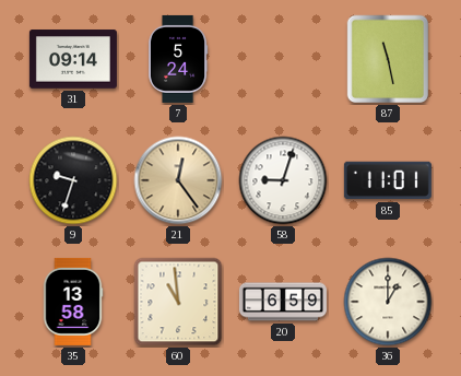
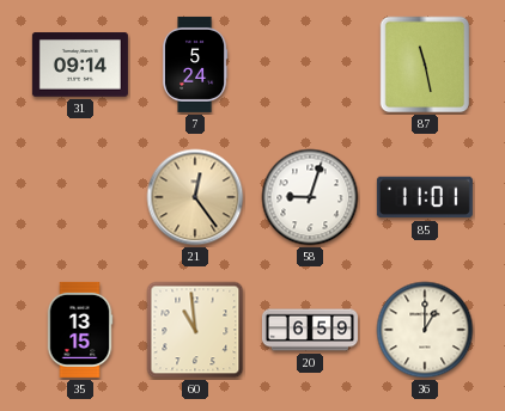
9: 9:33 -> none (73, 180)
35: 13:58 -> 13:15 (80, 330)
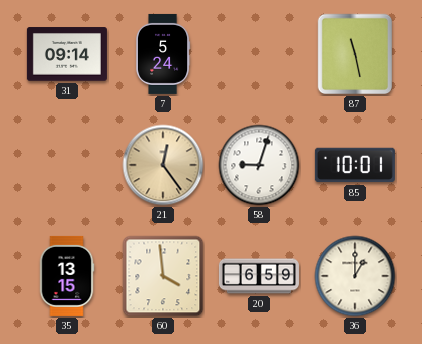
85: 11:01 -> 10:01 (355, 165)
60: 10:59 -> 3:59 (163, 276)
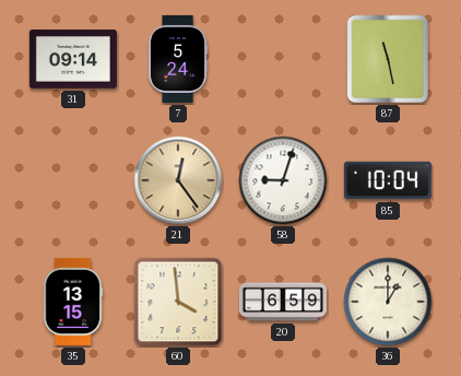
85: 10:01 -> 10:04 (388, 180)
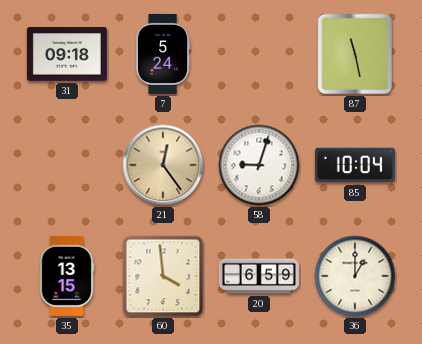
31: 09:14 -> 09:18 (67, 54)
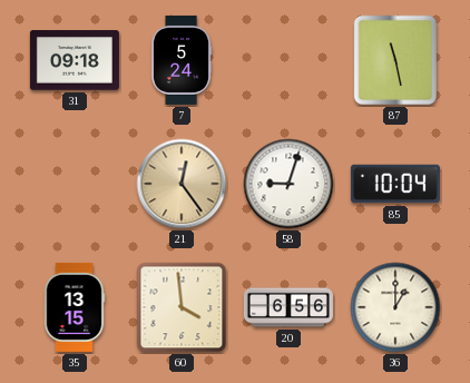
20: 6:59 -> 6:56 (288, 307)
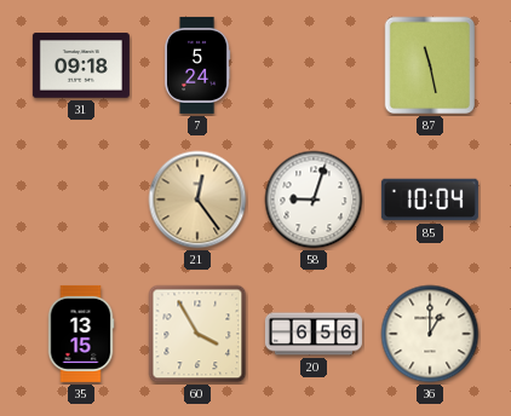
60: 3:59 -> 3:55 (197, 334)
